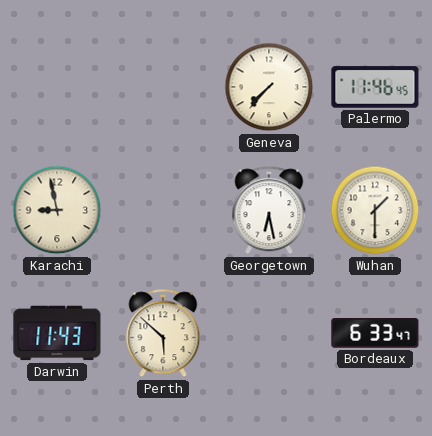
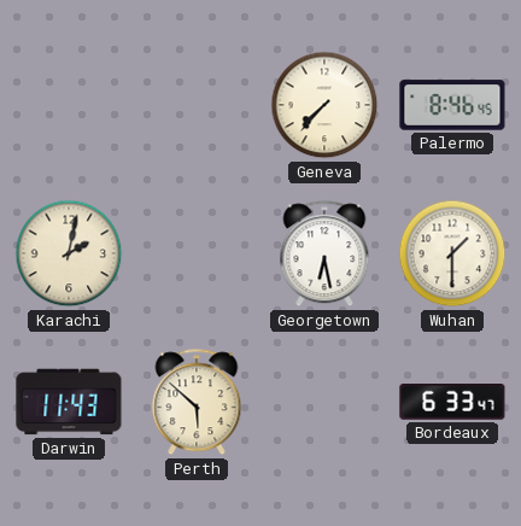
Palermo: 11:46 -> 8:46 (452, 105)
Karachi: 8:58 -> 2:02 (69, 253)
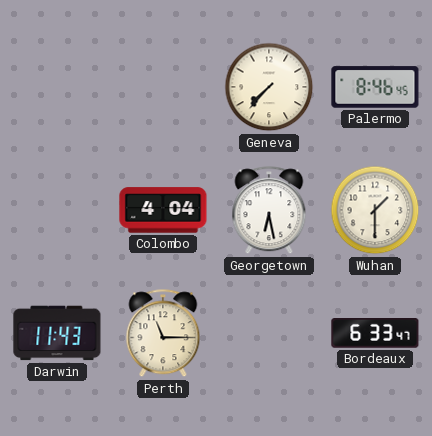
Karachi: 2:02 -> none (69, 253)
Colombo: none -> 4:04 (163, 210)
Perth: 5:52 -> 11:15 (163, 334)
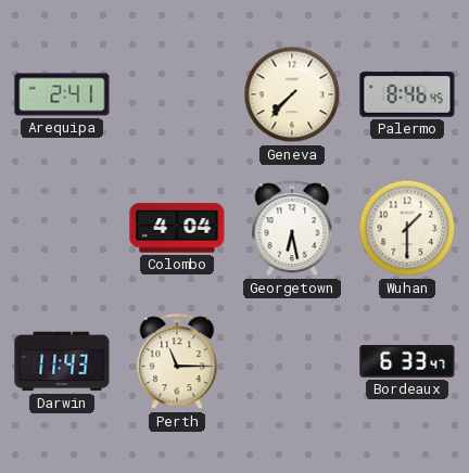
Arequipa: none -> 2:41 (62, 94)
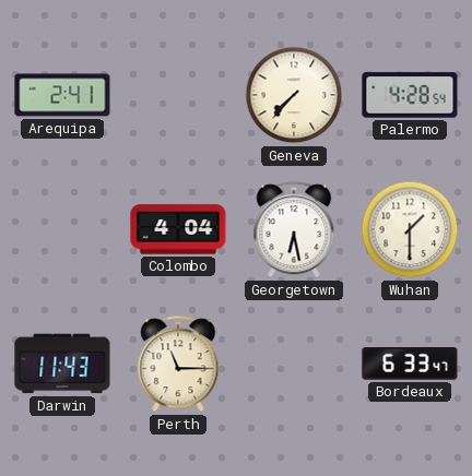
Palermo: 8:46 -> 4:28 (410, 95)
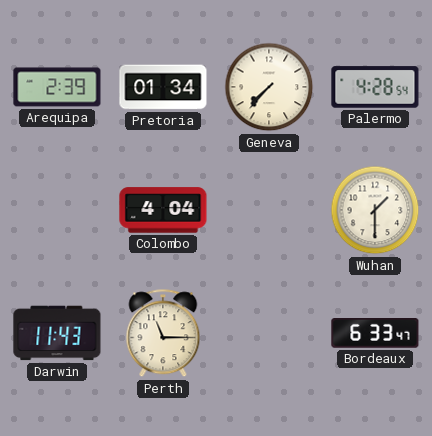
Arequipa: 2:41 -> 2:39 (57, 87)
Pretoria: none -> 01:34 (163, 87)
Georgetown: 6:28 -> none (294, 230)
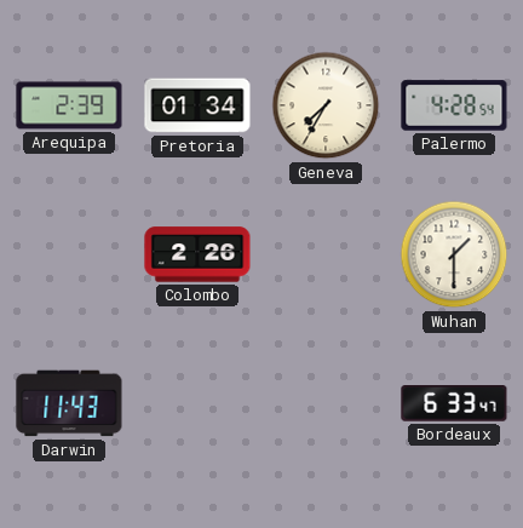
Geneva: 7:37 -> 7:35 (326, 105)
Colombo: 4:04 -> 2:26 (197, 254)
Perth: 11:15 -> none (163, 334)
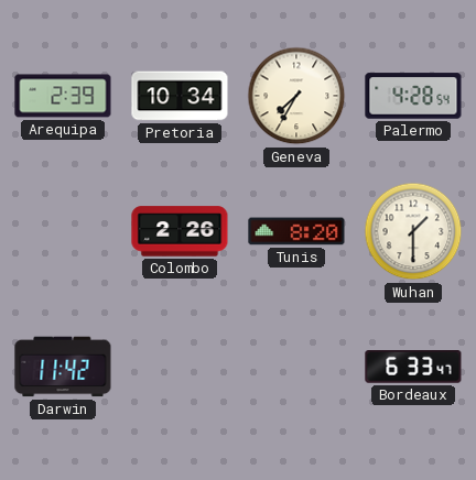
Pretoria: 01:34 -> 10:34 (180, 96)
Tunis: none -> 8:20 (296, 231)
Darwin: 11:43 -> 11:42 (63, 367)
